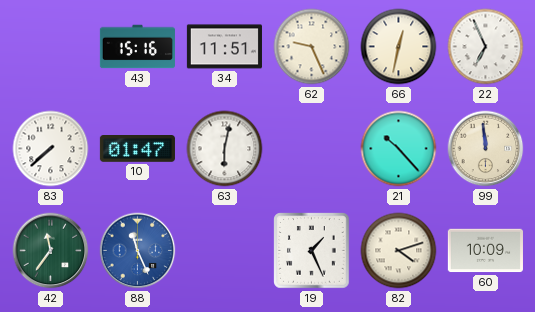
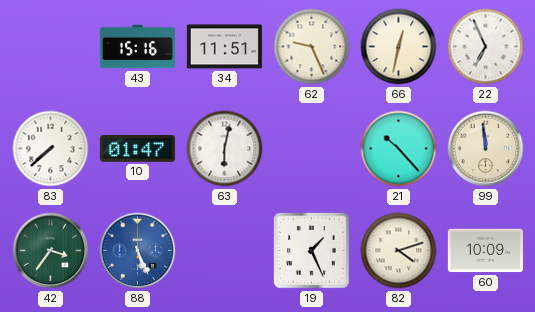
42: 11:36 -> 3:36 (51, 251)
88: 11:26 -> 5:26 (138, 251)
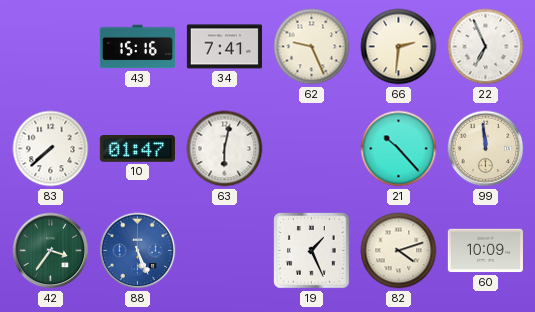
34: 11:51 -> 7:41 (224, 47)
66: 12:32 -> 2:31 (399, 47)
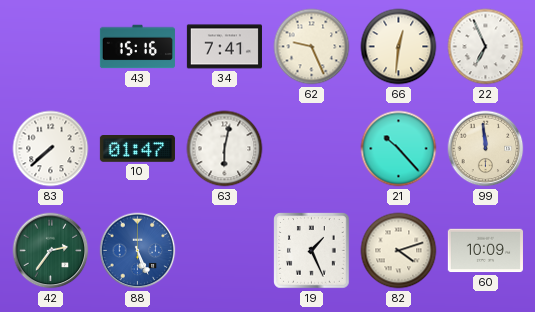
66: 2:31 -> 12:31 (399, 47)
42: 3:36 -> 2:36 (51, 251)
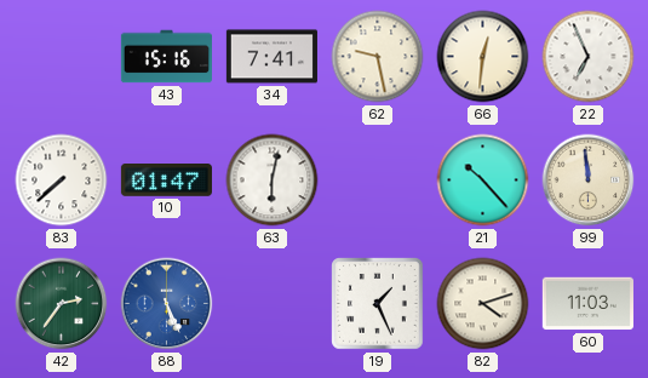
62: 9:26 -> 9:28 (378, 57)
60: 10:09 -> 11:03 (587, 304)
